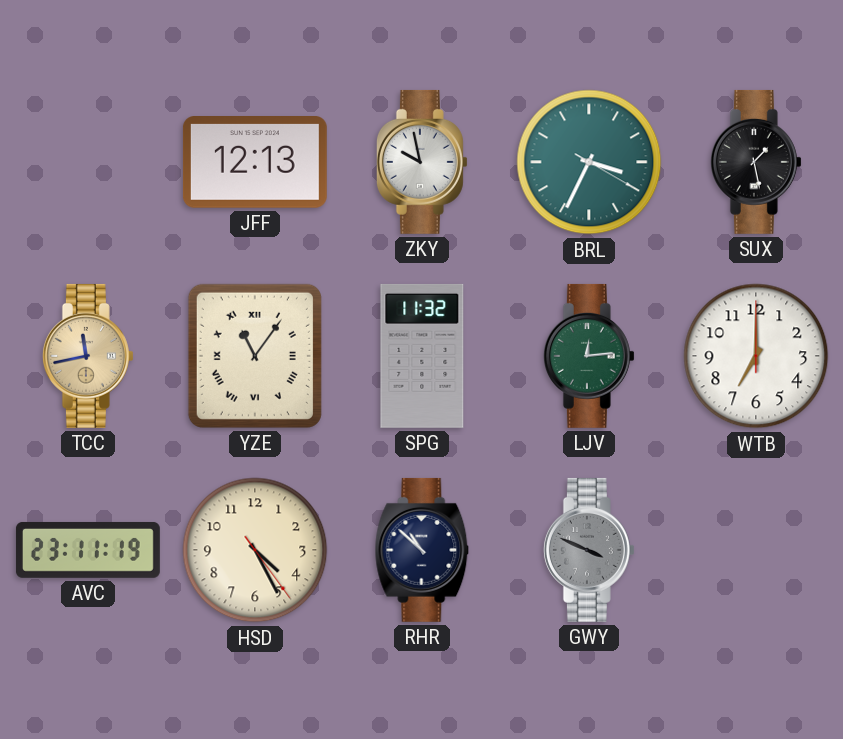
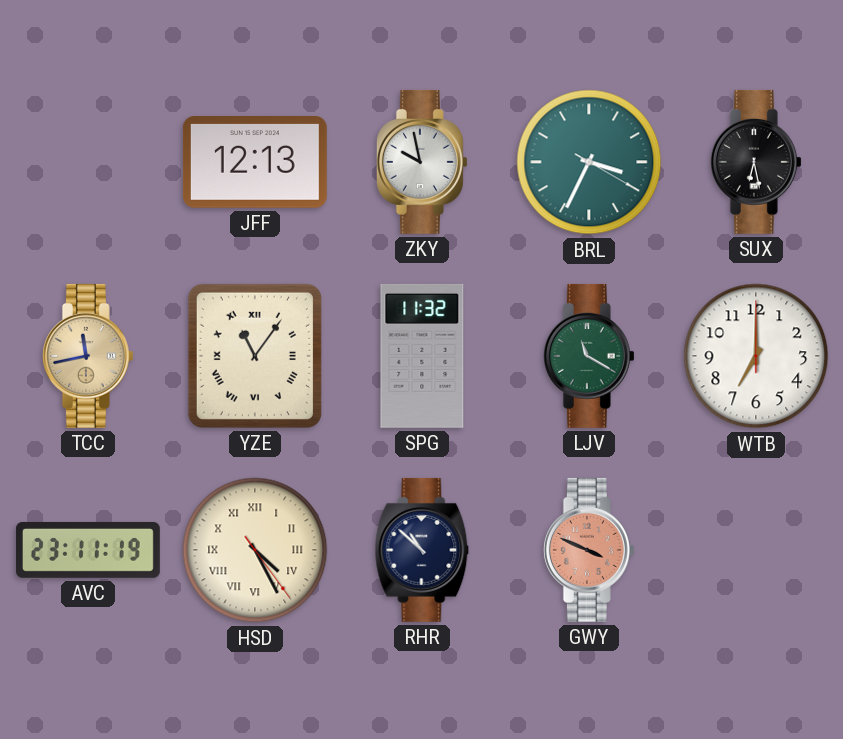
SUX: 1:28 -> 6:28 (756, 162)
LJV: 12:14 -> 11:20 (589, 356)
HSD numerals: Arabic -> Roman (255, 550)
GWY dial: grey -> salmon (589, 550)
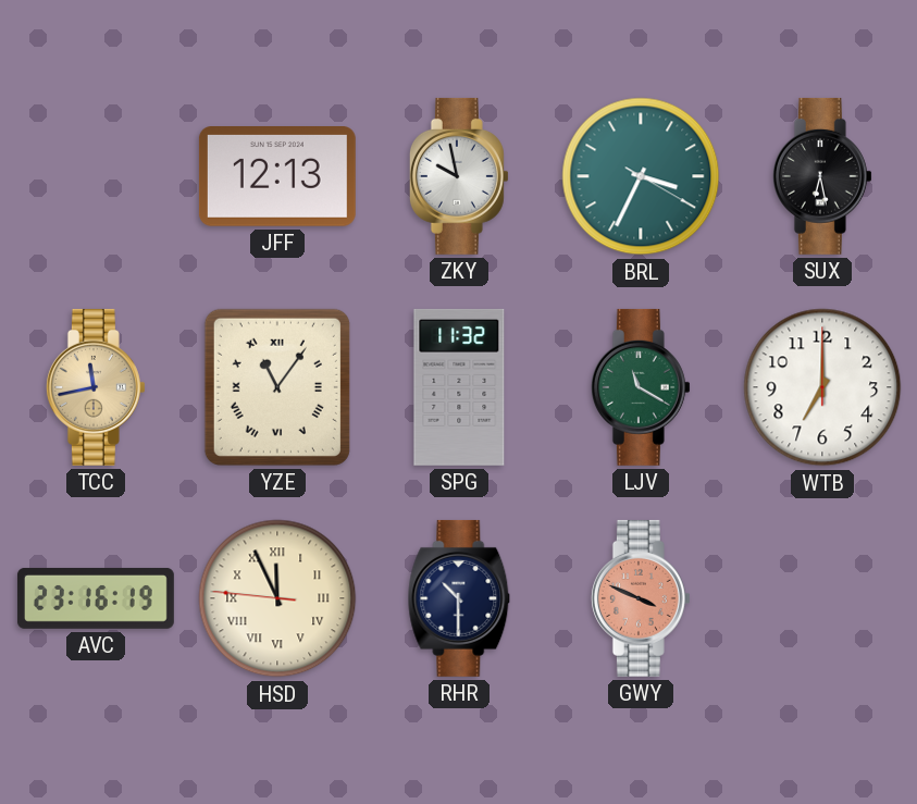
AVC: 23:11 -> 23:16 (96, 598)
HSD: 4:25 -> 11:55 (277, 598)
RHR: 10:52 -> 10:30 (459, 598)
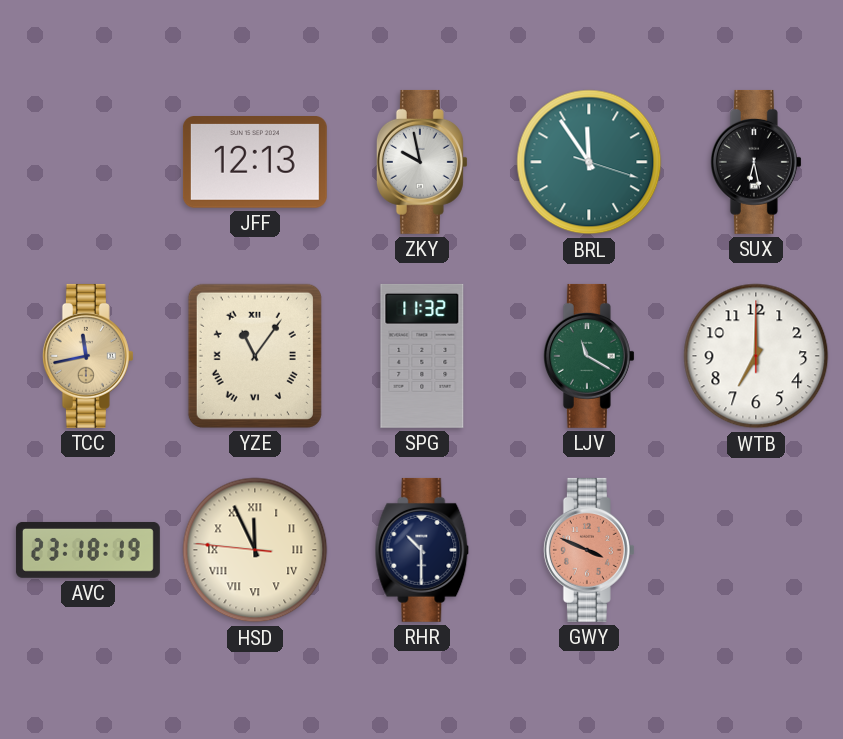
BRL: 3:34 -> 11:54 (589, 162)
AVC: 23:16 -> 23:18 (88, 550)
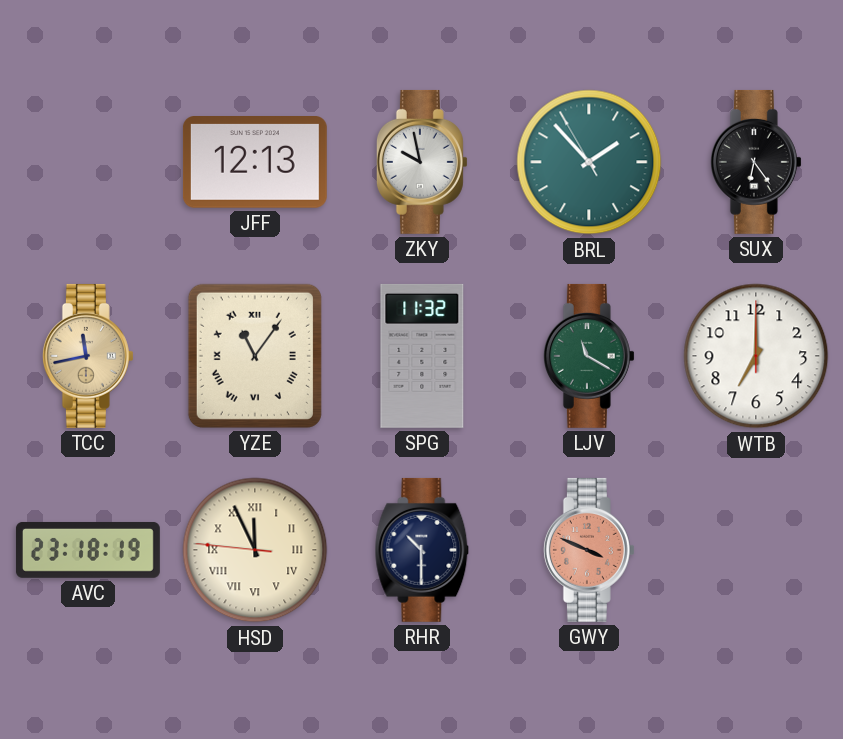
BRL: 11:54 -> 1:52 (589, 162)
SUX: 6:28 -> 6:24 (756, 162)
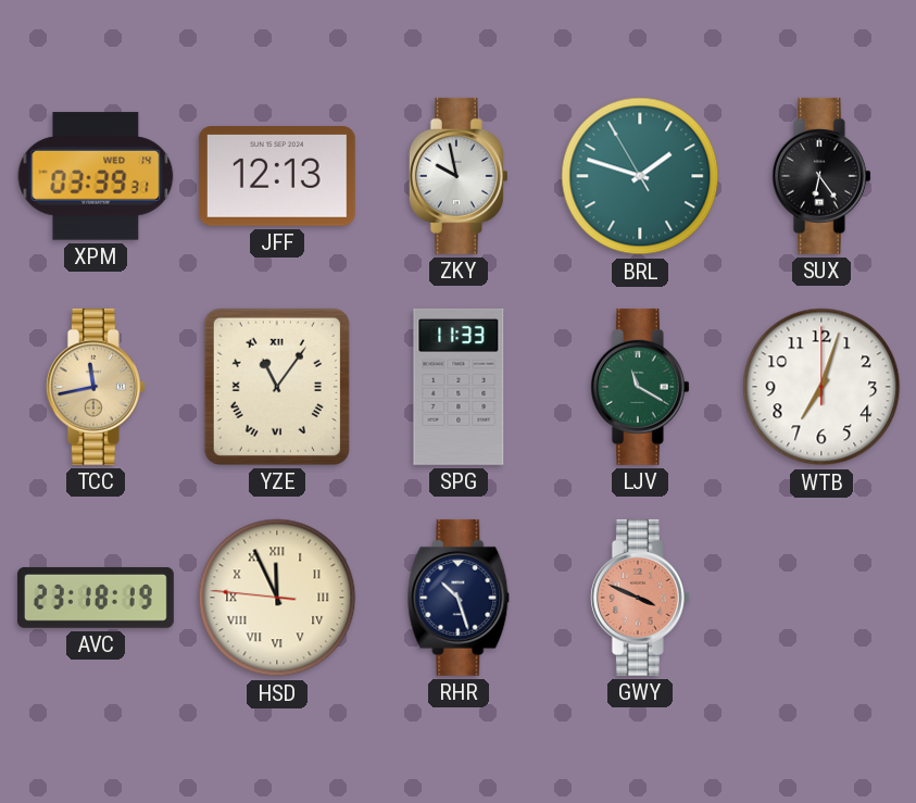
XPM: none -> 03:39 (96, 176)
BRL: 1:52 -> 1:47 (640, 176)
SPG: 11:32 -> 11:33 (459, 387)
WTB: 7:00 -> 7:03 (821, 387)
RHR: 10:30 -> 10:27 (459, 598)
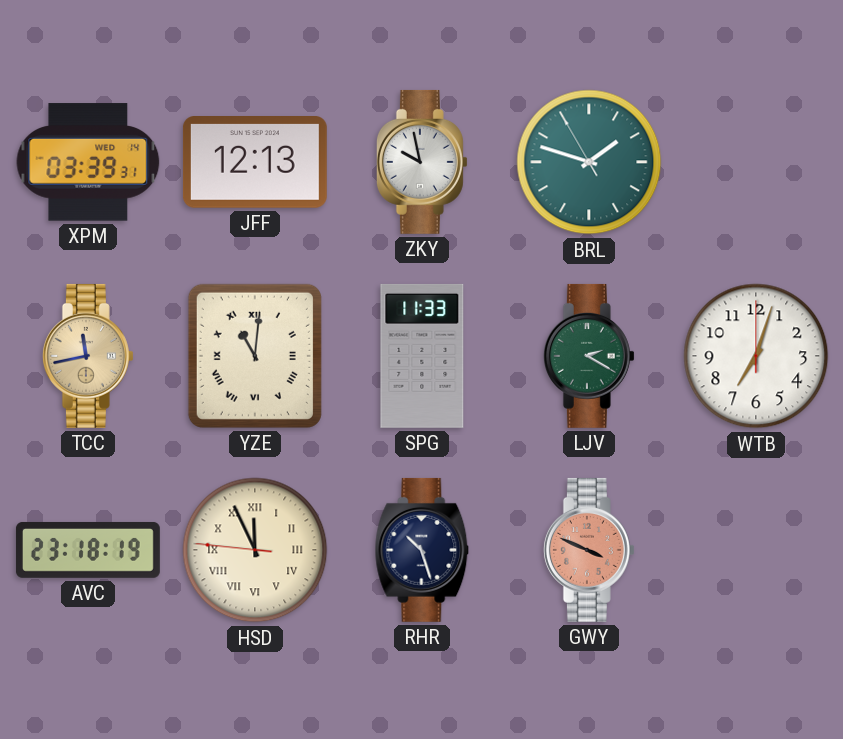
SUX: 6:24 -> none (821, 176)
YZE: 11:06 -> 11:01 (255, 356)
LJV: 11:20 -> 2:20 (589, 356)
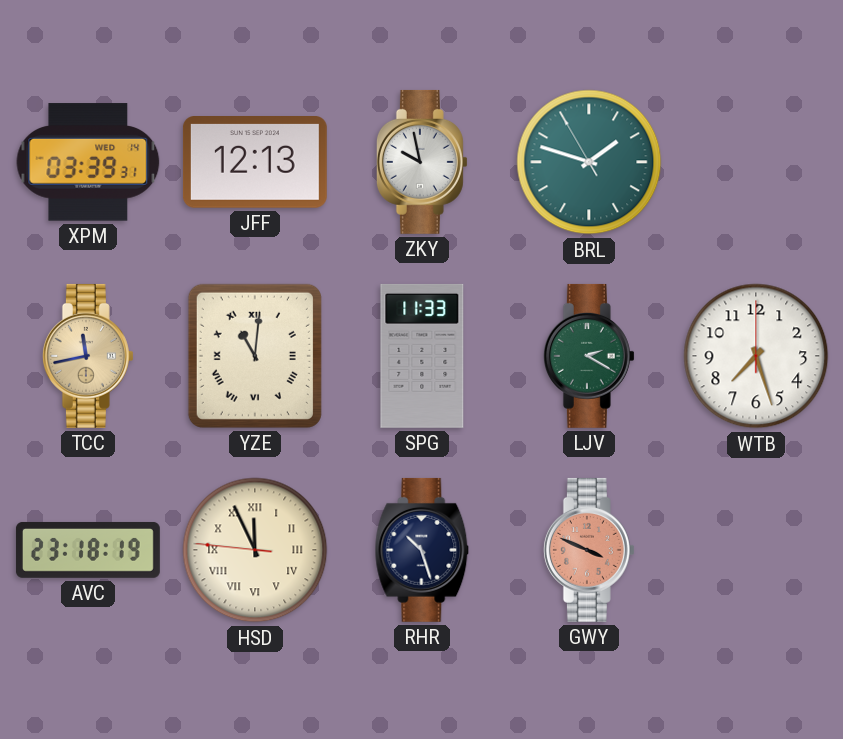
WTB: 7:03 -> 7:27 (756, 356)
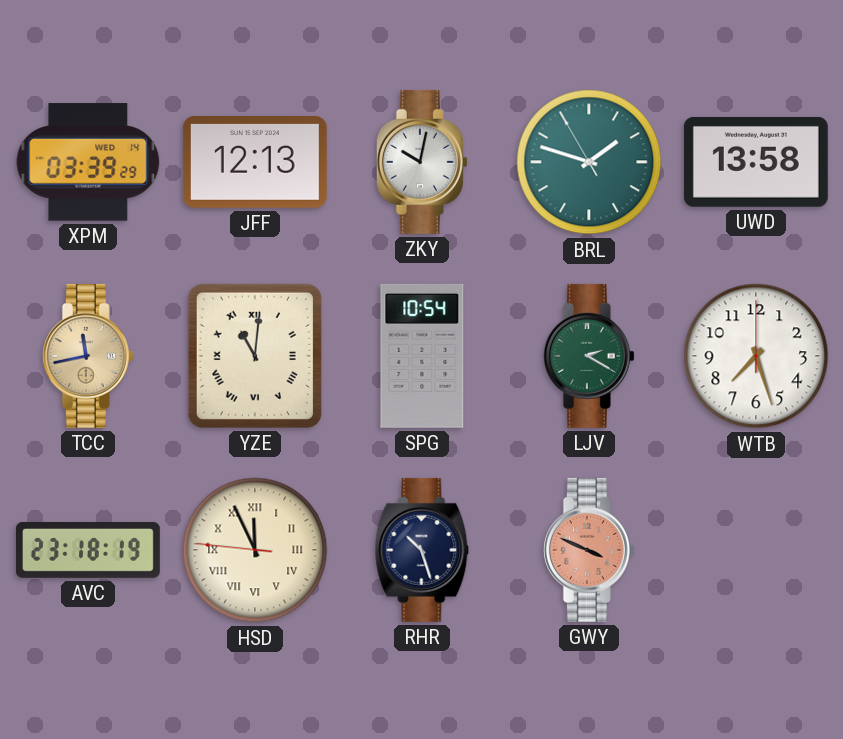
XPM: 03:39:31 -> 03:39:29 (88, 162)
ZKY: 9:58 -> 10:02 (422, 162)
UWD: none -> 13:58 (756, 162)
SPG: 11:33 -> 10:54 (422, 356)
